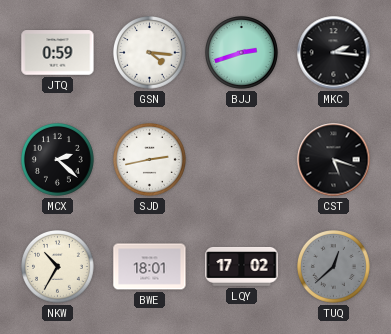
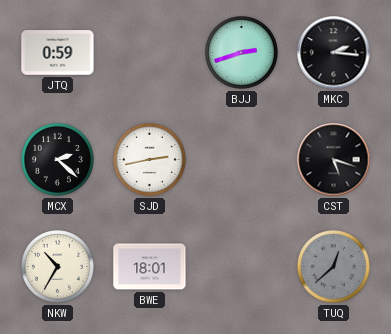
GSN: 4:16 -> none (150, 53)
LQY: 17:02 -> none (242, 267)
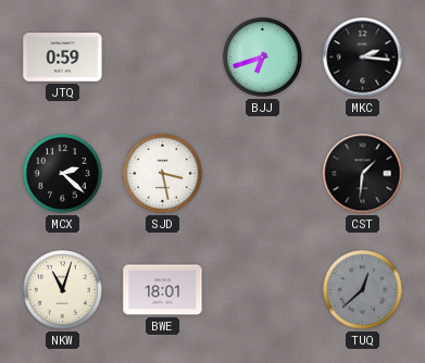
BJJ: 2:42 -> 6:42 (263, 58)
SJD: 2:43 -> 3:28 (163, 174)
CST: 5:18 -> 1:31 (363, 174)
NKW: 10:35 -> 11:03 (63, 290)
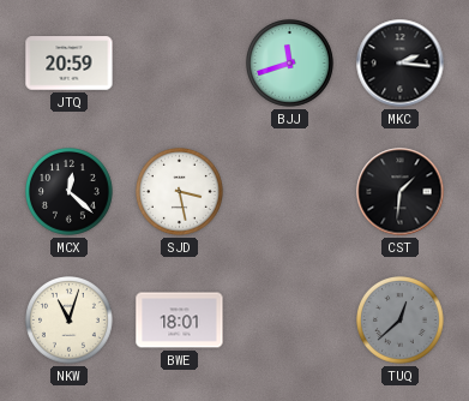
JTQ: 0:59 -> 20:59 (70, 64)
BJJ: 6:42 -> 11:42 (290, 64)
MCX: 2:22 -> 12:22 (70, 192)
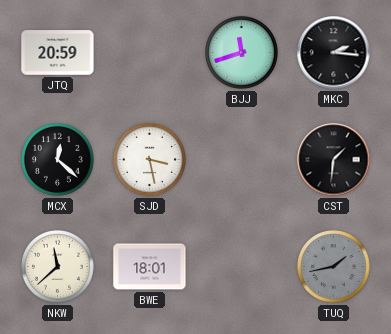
NKW: 11:03 -> 11:38 (58, 267)
TUQ: 12:38 -> 1:43 (334, 267)
